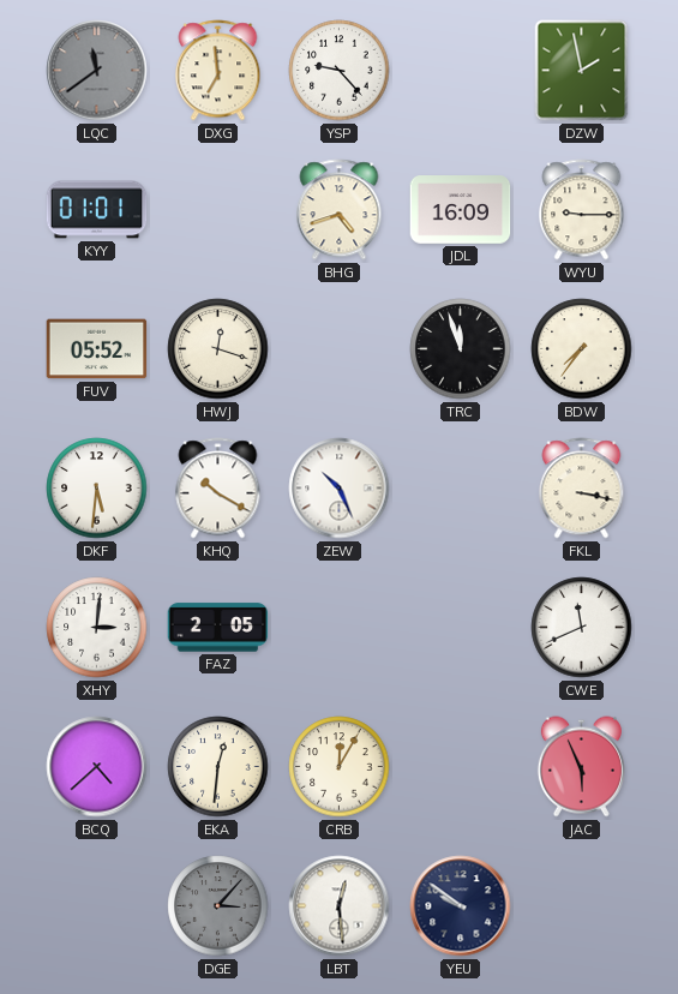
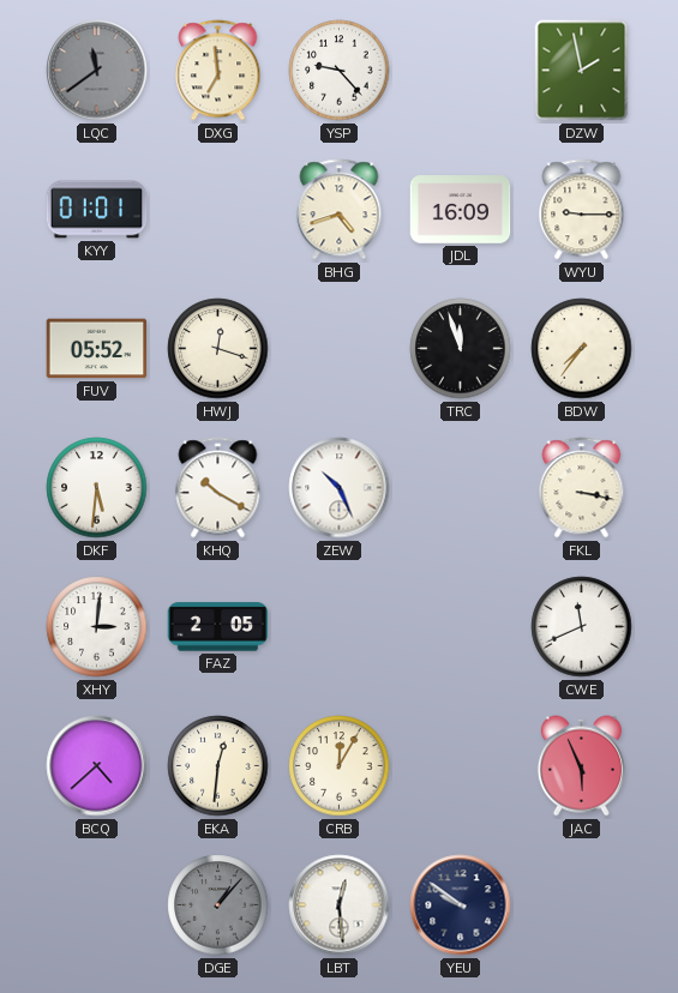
DGE: 3:07 -> 1:07 (218, 905)
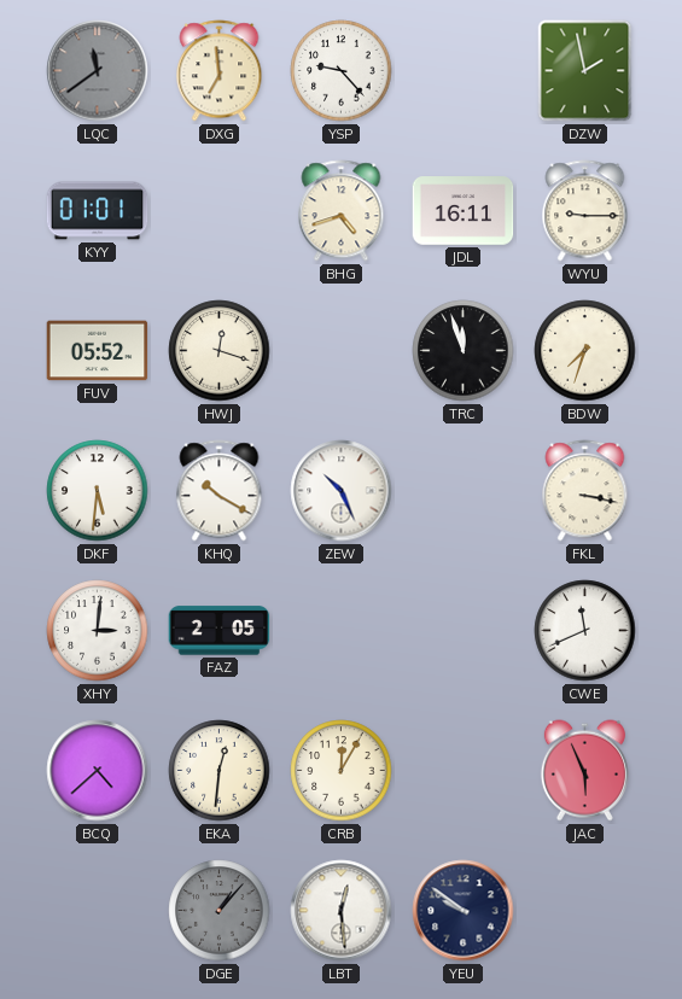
JDL: 16:09 -> 16:11 (464, 211)
BDW: 7:36 -> 7:33 (585, 351)
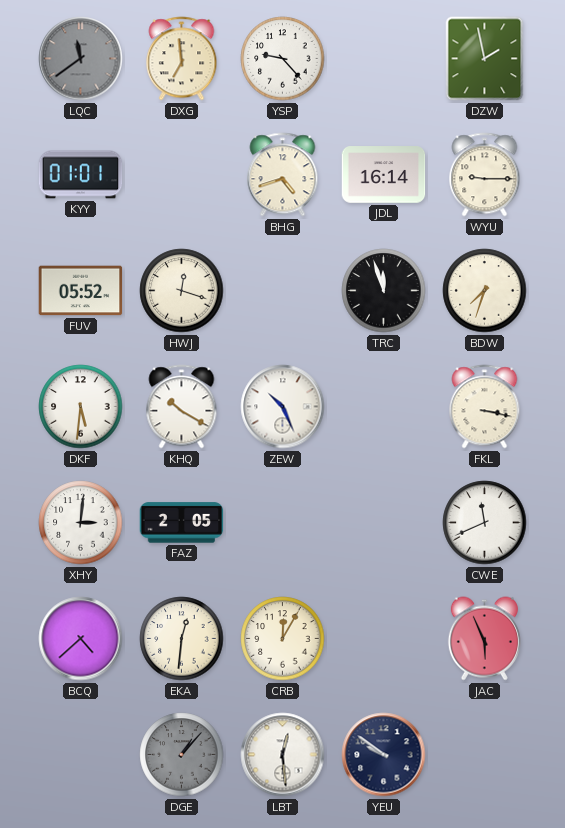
JDL: 16:11 -> 16:14 (384, 175)
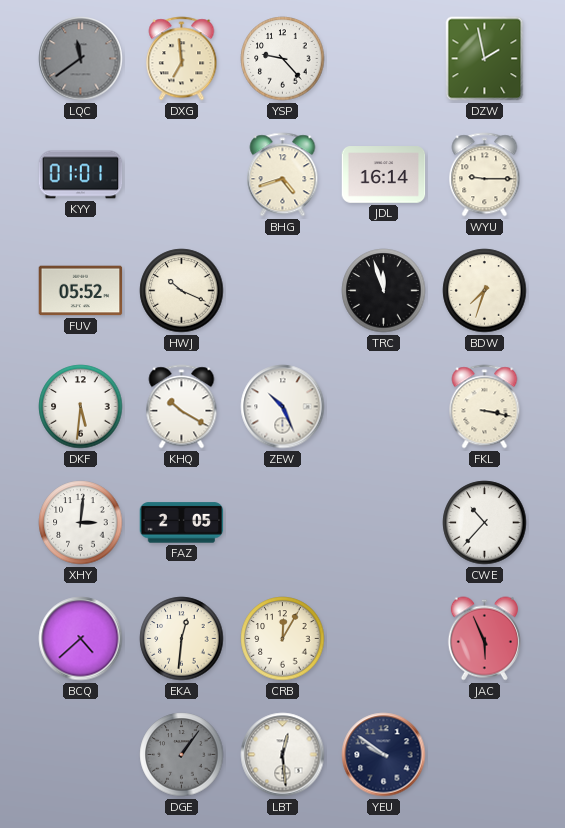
HWJ: 12:18 -> 10:19 (182, 291)
CWE: 11:41 -> 10:37 (485, 523)
DGE: 1:07 -> 1:06 (182, 755)
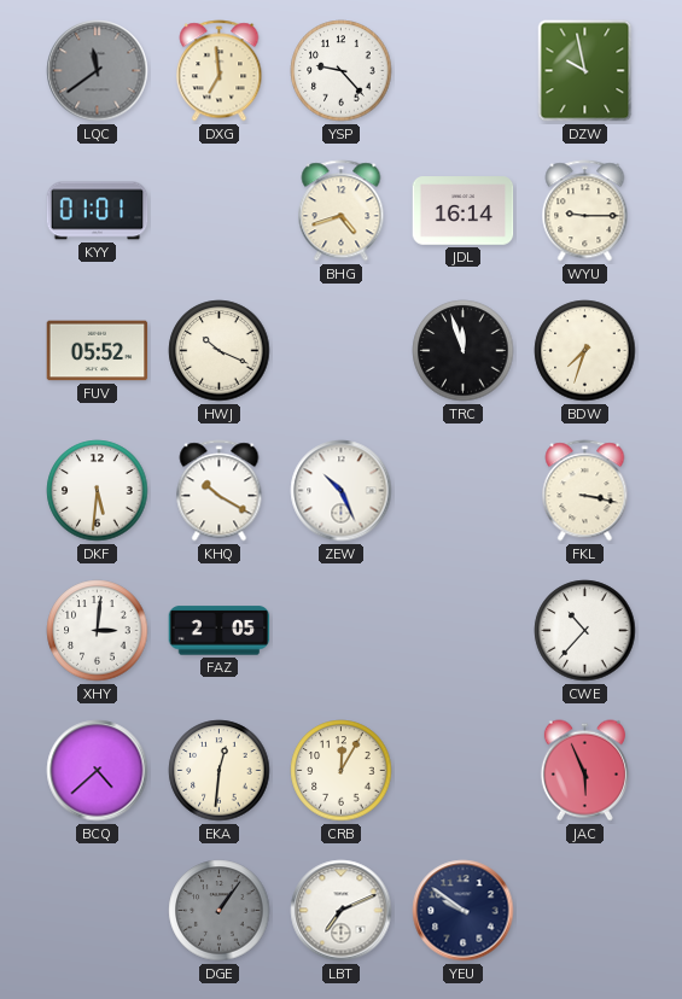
DZW: 1:58 -> 9:58 (585, 71)
LBT: 12:29 -> 7:11 (342, 911)
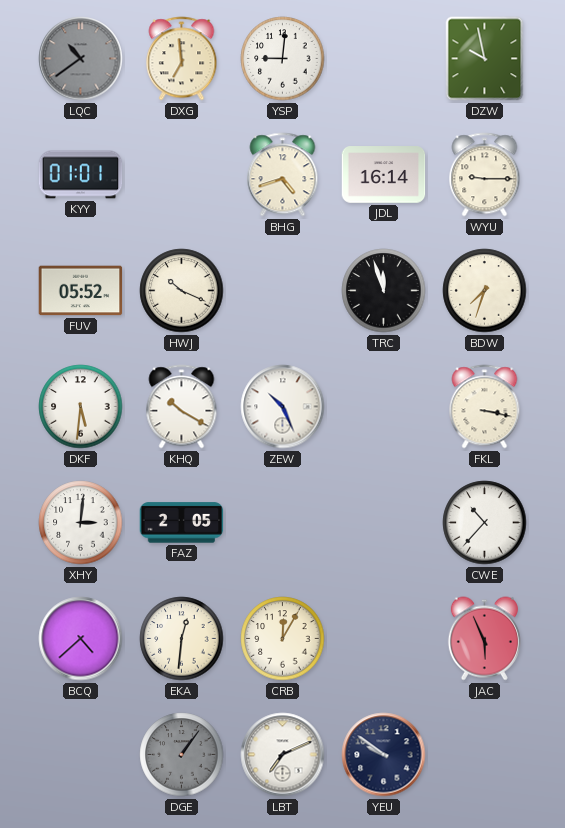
LQC: 11:39 -> 10:39 (81, 59)
YSP: 9:23 -> 9:01 (283, 59)
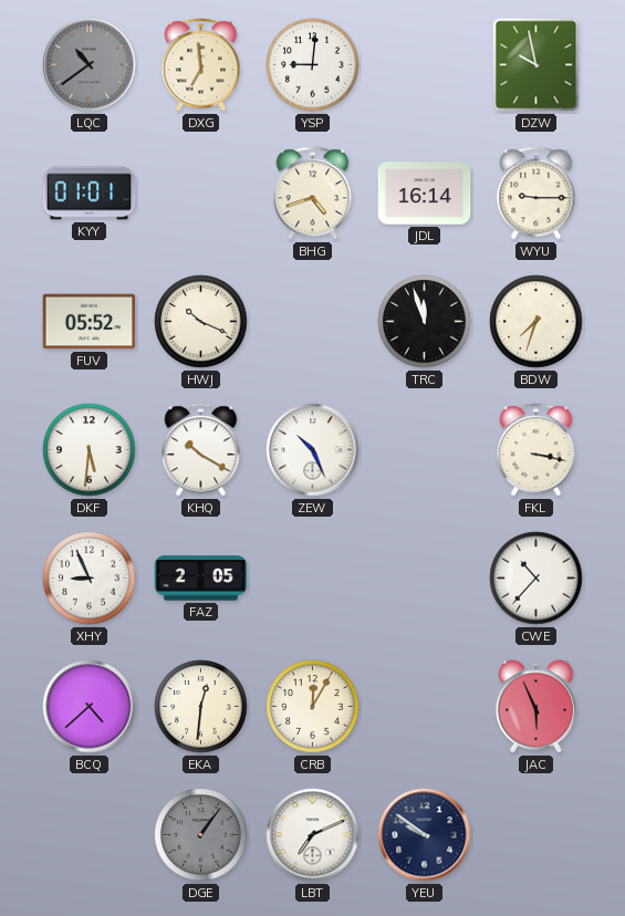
XHY: 3:01 -> 8:56 (90, 579)
